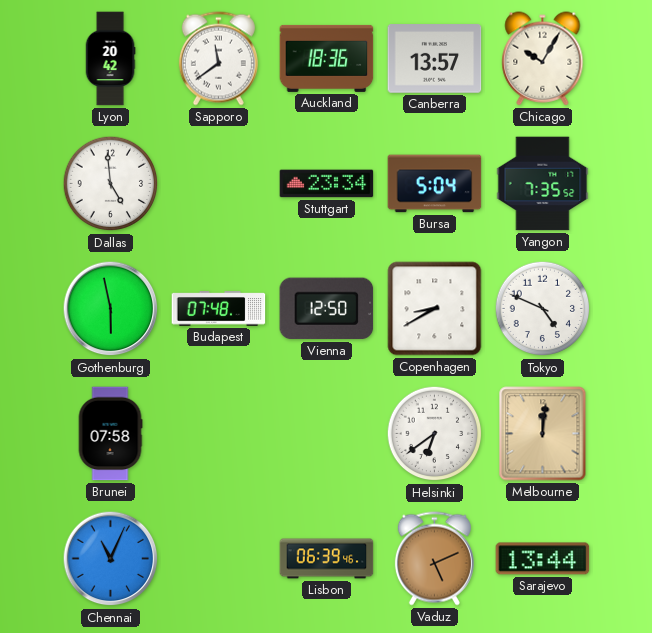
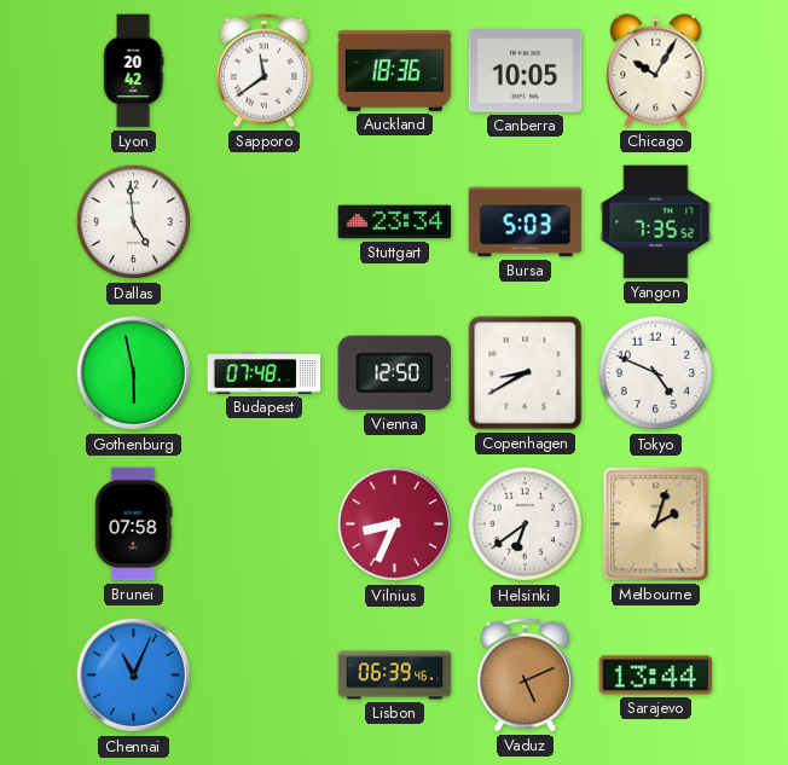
Canberra: 13:57 -> 10:05 (526, 71)
Bursa: 5:04 -> 5:03 (526, 222)
Vilnius: none -> 8:34 (395, 525)
Melbourne: 12:01 -> 2:03 (656, 525)
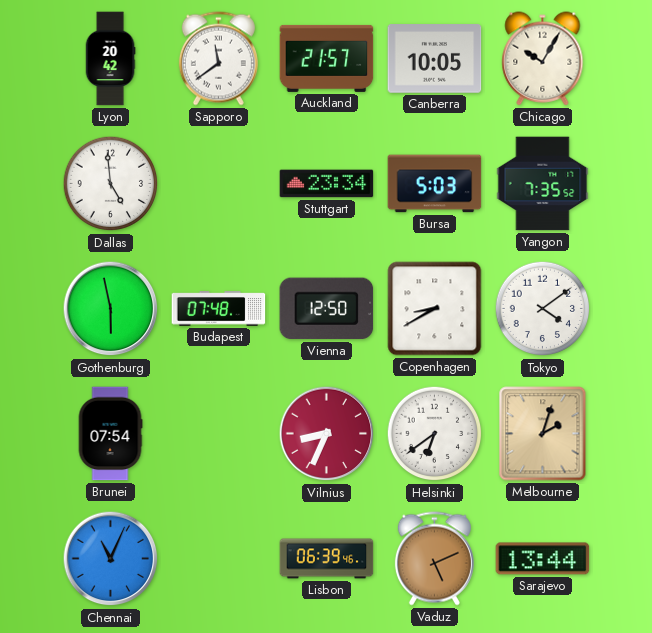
Auckland: 18:36 -> 21:57 (327, 58)
Tokyo: 4:49 -> 4:09 (543, 309)
Brunei: 07:58 -> 07:54 (110, 434)
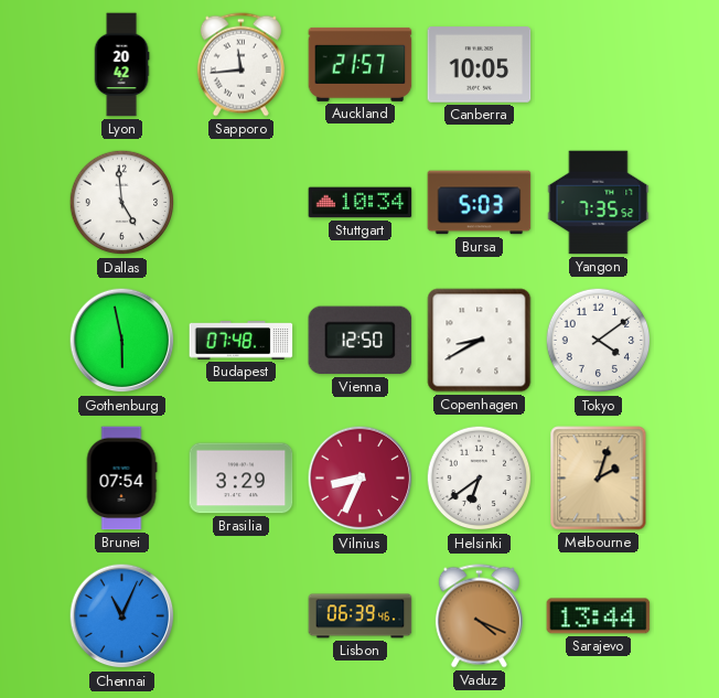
Sapporo: 11:39 -> 11:44 (240, 65)
Chicago: 10:05 -> none (543, 59)
Stuttgart: 23:34 -> 10:34 (361, 203)
Brasilia: none -> 3:29 (242, 479)
Vaduz: 5:11 -> 4:19 (479, 616)
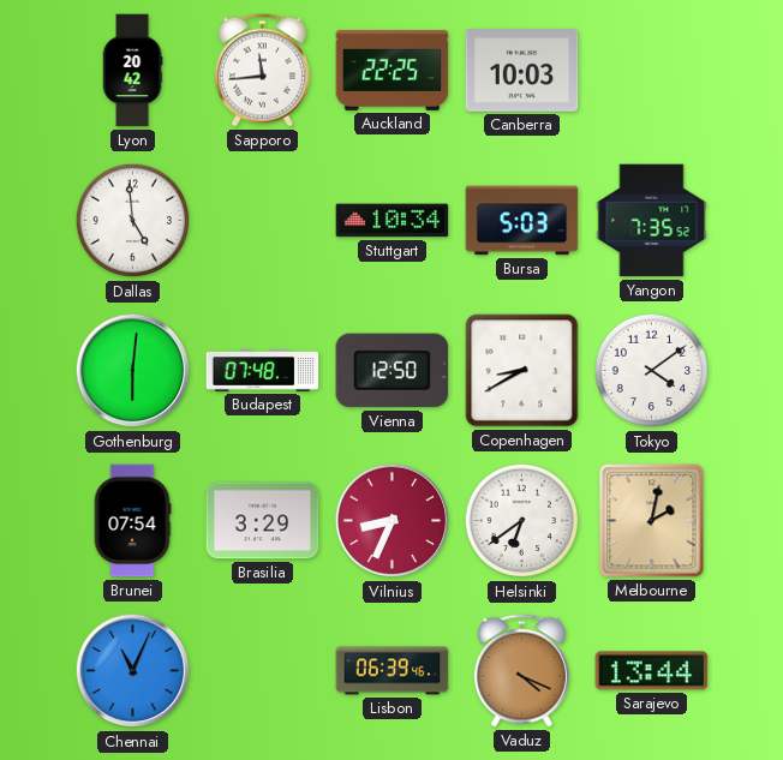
Auckland: 21:57 -> 22:25 (393, 70)
Canberra: 10:05 -> 10:03 (522, 71)
Gothenburg: 5:58 -> 6:01 (133, 371)
Melbourne: 2:03 -> 2:02 (652, 521)
